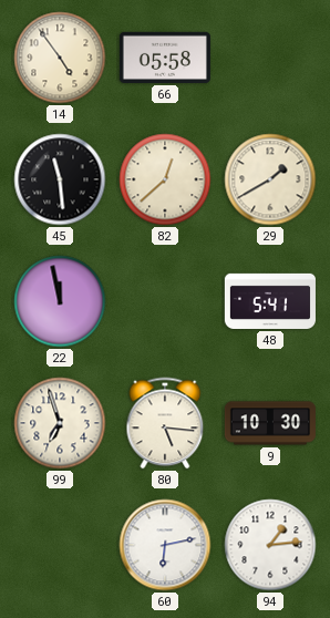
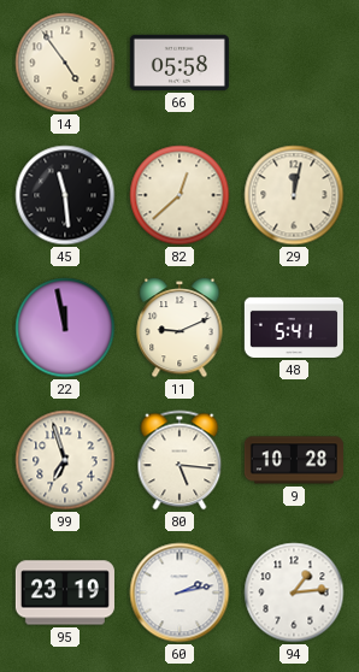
29: 1:40 -> 12:02 (294, 195)
11: none -> 9:11 (179, 328)
9: 10:30 -> 10:28 (294, 460)
95: none -> 23:19 (65, 593)
60: 6:13 -> 2:13 (179, 593)
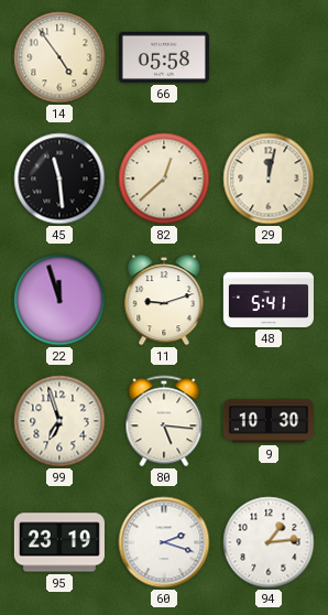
22: 11:58 -> 11:57 (59, 300)
11: 9:11 -> 9:12 (164, 300)
9: 10:28 -> 10:30 (269, 421)
60: 2:13 -> 2:18 (164, 542)
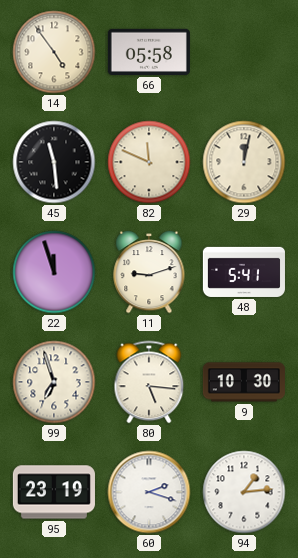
82: 12:38 -> 11:49 (149, 162)
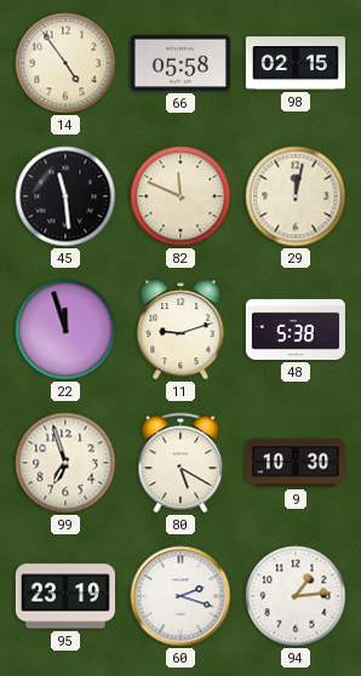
98: none -> 02:15 (296, 63)
48: 5:41 -> 5:38 (296, 330)
80: 5:16 -> 5:20 (180, 463)
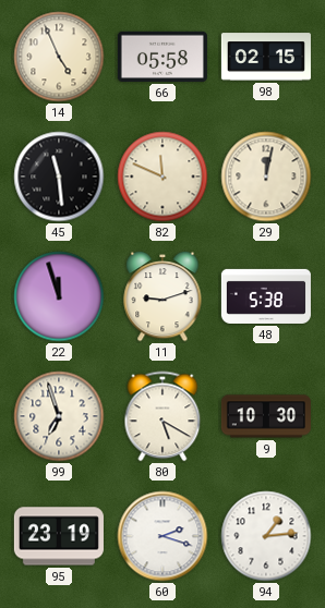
14: 4:54 -> 4:56 (59, 57)
